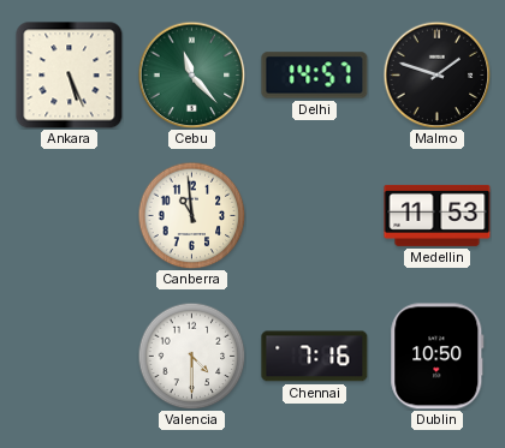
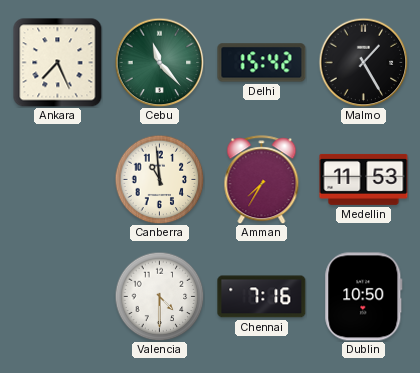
Ankara: 5:26 -> 7:26 (58, 63)
Delhi: 14:57 -> 15:42 (262, 63)
Malmo: 1:48 -> 1:25 (363, 62)
Amman: none -> 7:35 (262, 180)
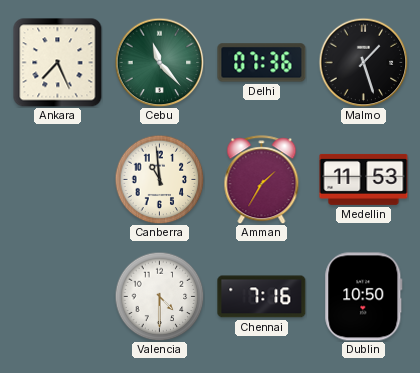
Delhi: 15:42 -> 07:36 (262, 63)
Malmo: 1:25 -> 1:27 (363, 62)
Amman: 7:35 -> 1:35 (262, 180)
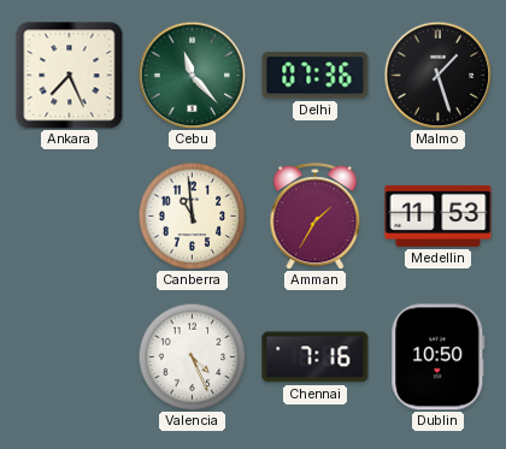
Valencia: 4:30 -> 4:26 (192, 356)
